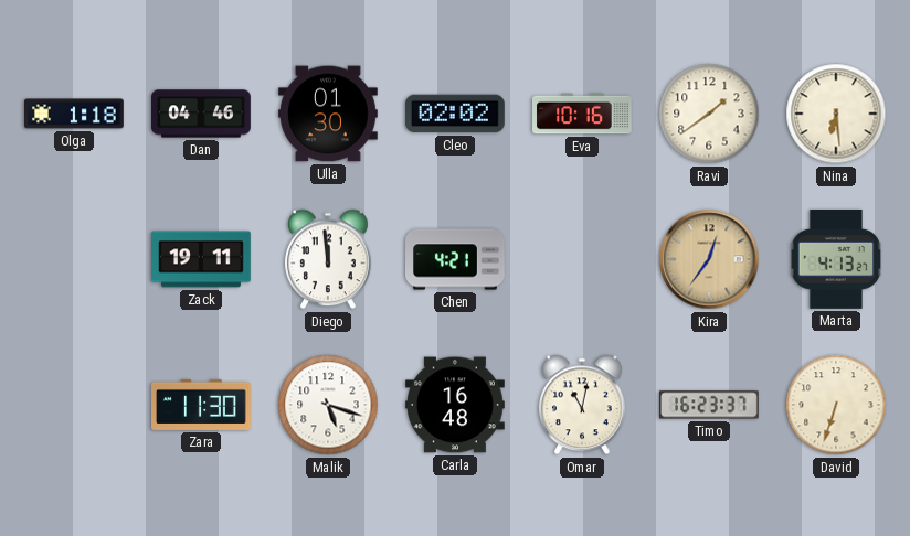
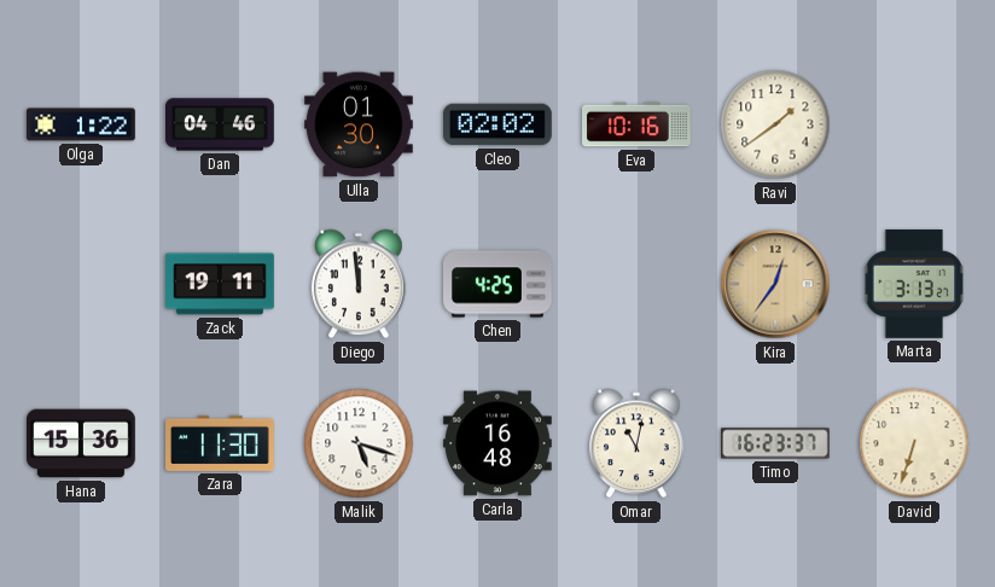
Olga: 1:18 -> 1:22 (82, 124)
Nina: 6:29 -> none (836, 114)
Chen: 4:21 -> 4:25 (499, 284)
Marta: 4:13 -> 3:13 (914, 284)
Hana: none -> 15:36 (82, 443)
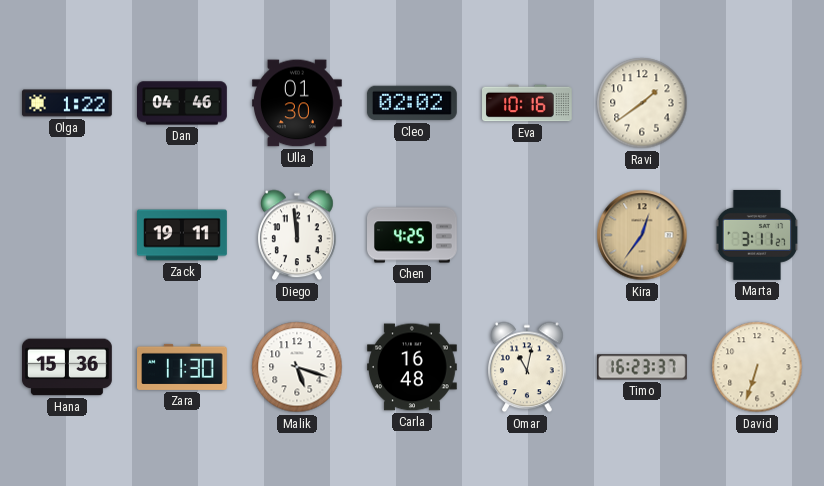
Marta: 3:13 -> 3:11 (757, 235)
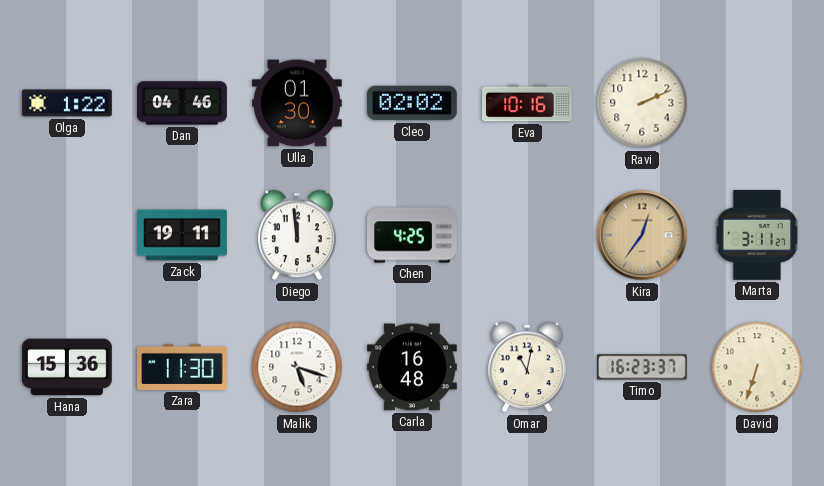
Ravi: 1:39 -> 2:11 (642, 103)
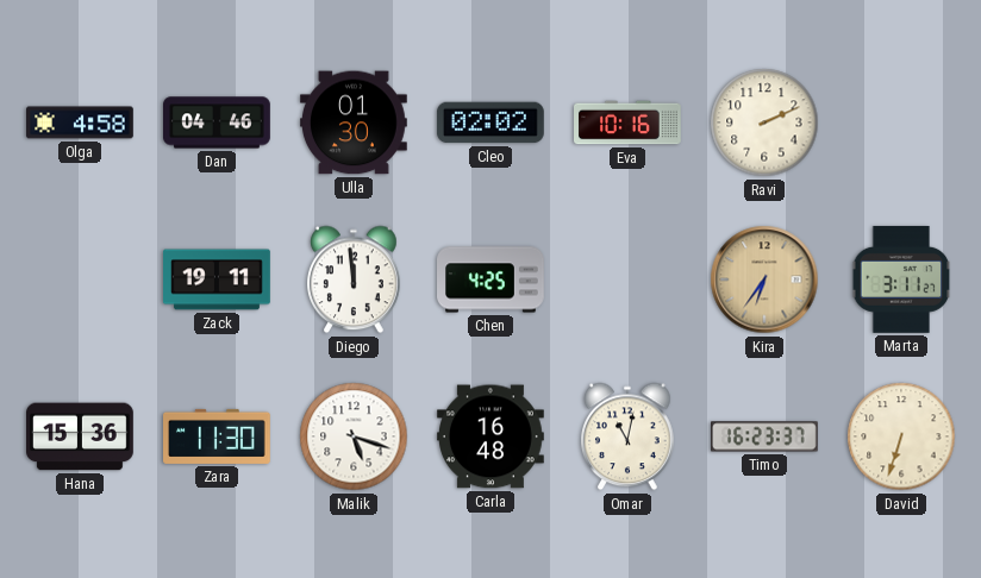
Olga: 1:22 -> 4:58 (81, 122)
Kira: 12:36 -> 6:36 (764, 279)
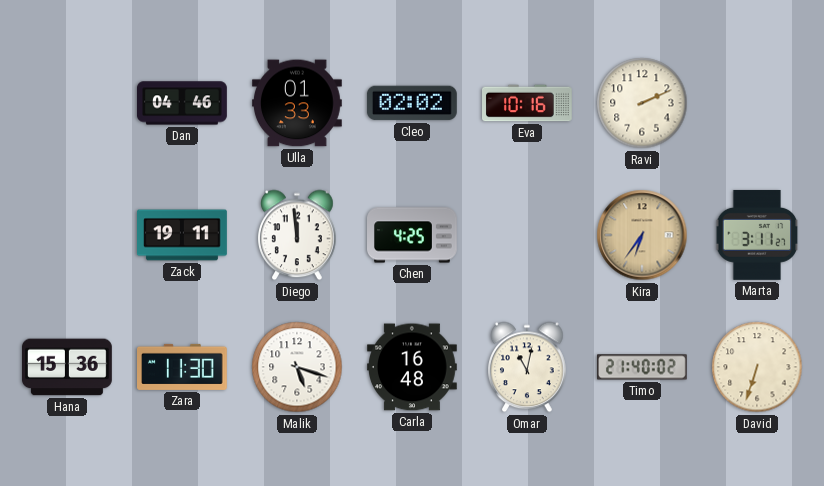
Olga: 4:58 -> none (81, 122)
Ulla: 01:30 -> 01:33 (298, 103)
Timo: 16:23 -> 21:40 (643, 367)
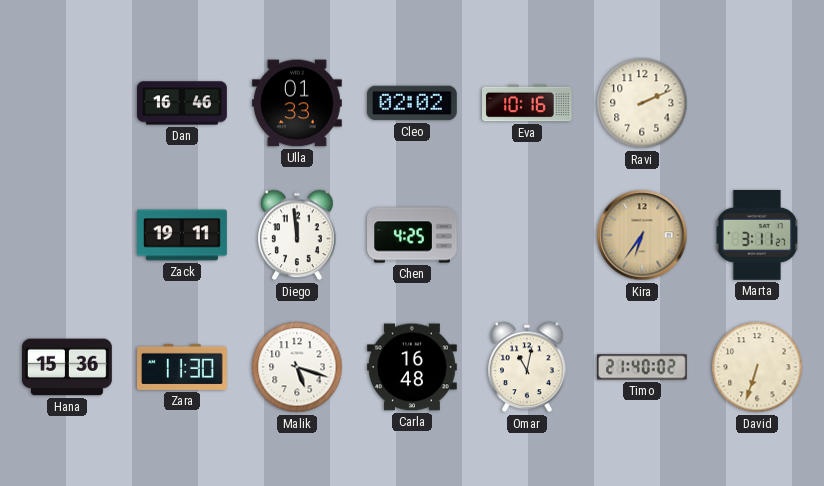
Dan: 04:46 -> 16:46 (183, 103)
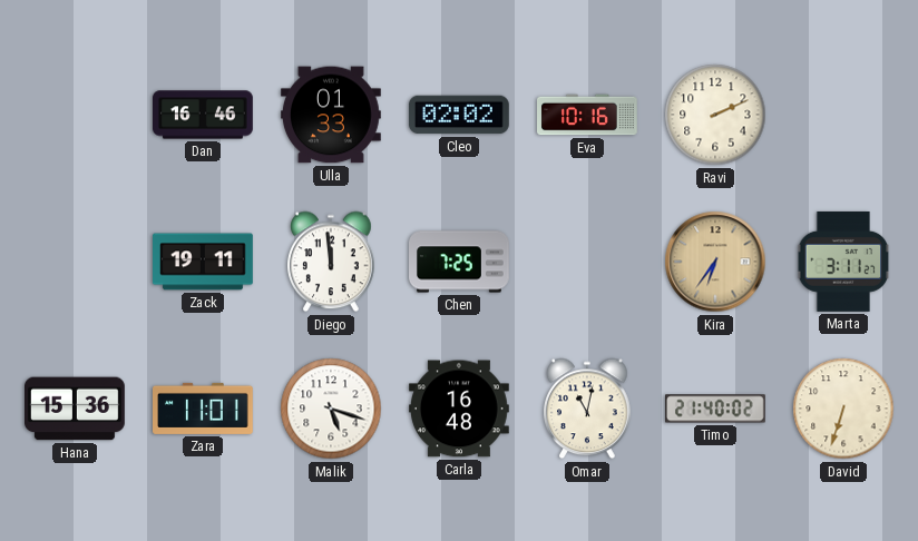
Chen: 4:25 -> 7:25 (460, 262)
Zara: 11:30 -> 11:01 (204, 409)
